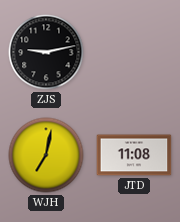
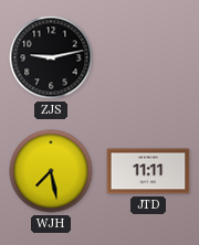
WJH: 7:02 -> 7:28 (51, 171)
JTD: 11:08 -> 11:11 (148, 171)
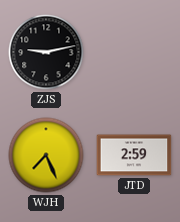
WJH: 7:28 -> 7:26 (46, 155)
JTD: 11:11 -> 2:59 (134, 155)
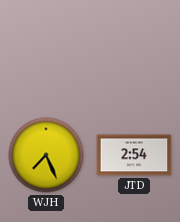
ZJS: 9:13 -> none (46, 52)
JTD: 2:59 -> 2:54 (134, 155)
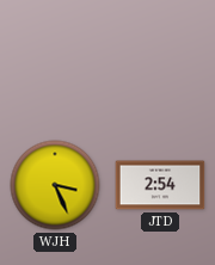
WJH: 7:26 -> 3:26 (55, 185)
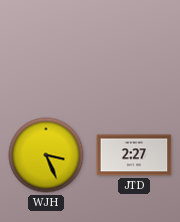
JTD: 2:54 -> 2:27 (134, 155)
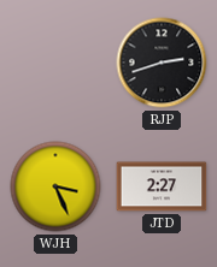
RJP: none -> 2:42 (162, 63)
